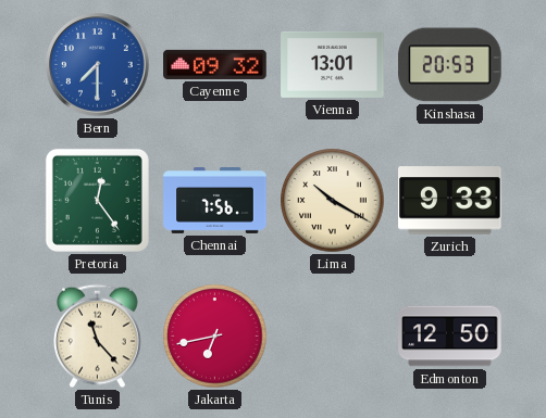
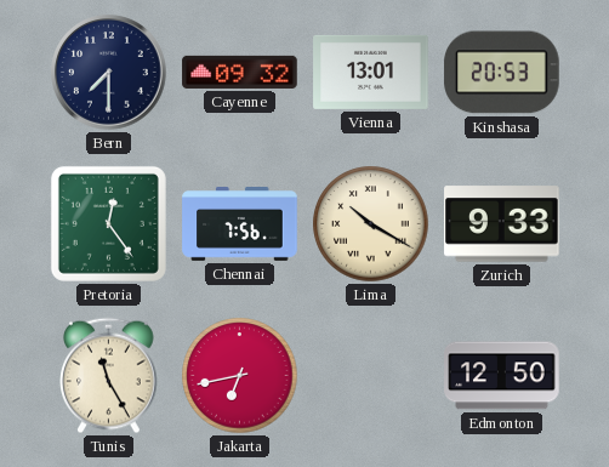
Bern dial: blue -> navy (109, 73)
Tunis: 11:23 -> 11:25 (109, 376)
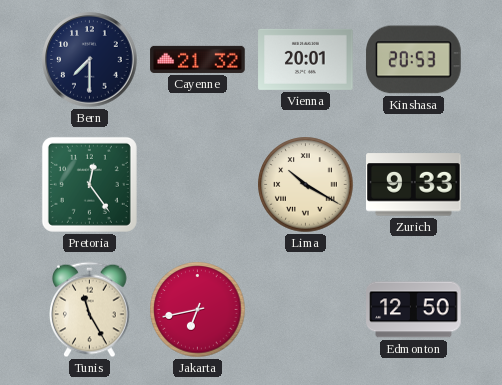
Cayenne: 09:32 -> 21:32 (198, 59)
Vienna: 13:01 -> 20:01 (306, 59)
Chennai: 7:56 -> none (240, 224)
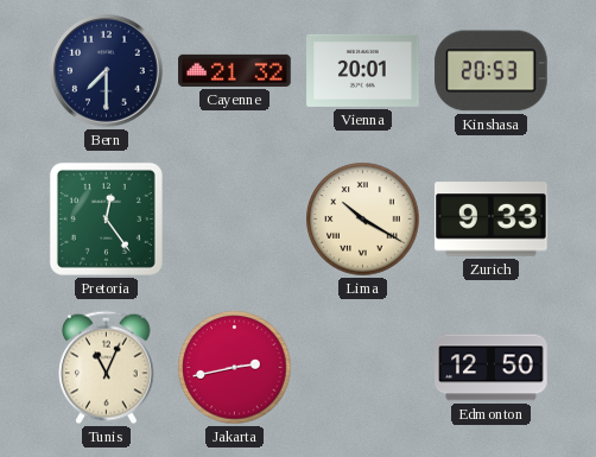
Tunis: 11:25 -> 11:04 (107, 368)
Jakarta: 6:43 -> 2:43 (235, 368)
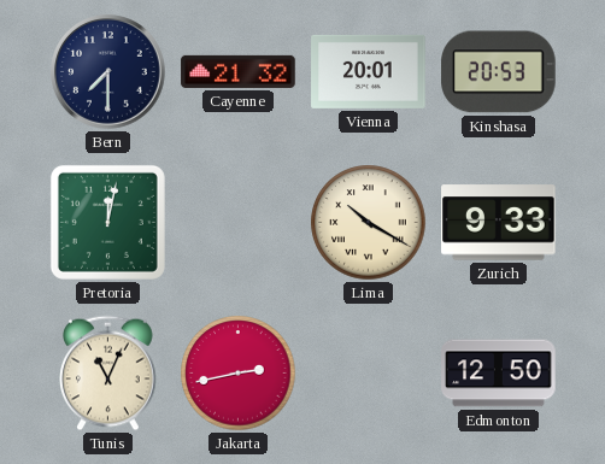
Pretoria: 12:24 -> 12:02 (107, 222)
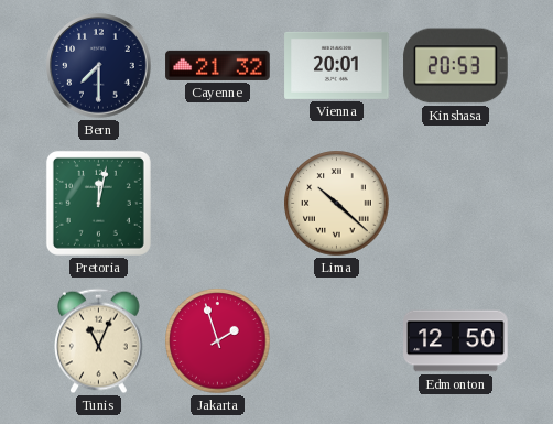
Lima: 10:20 -> 10:22 (337, 204)
Zurich: 9:33 -> none (499, 223)
Jakarta: 2:43 -> 1:57 (218, 341)
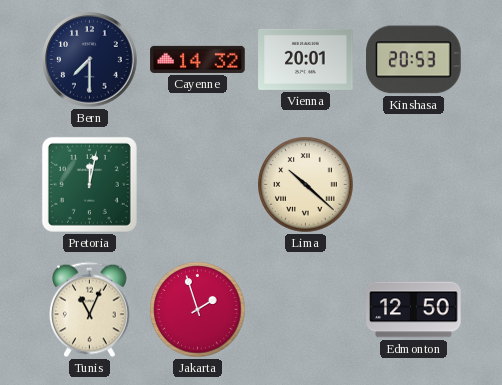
Cayenne: 21:32 -> 14:32 (198, 59)
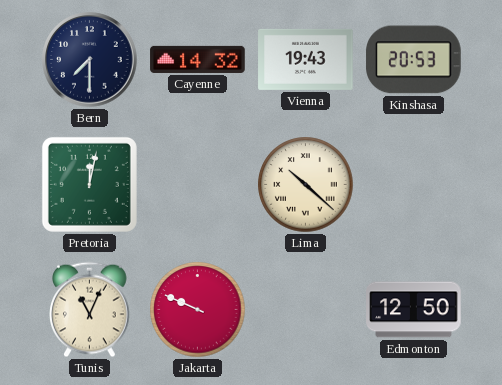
Vienna: 20:01 -> 19:43 (306, 59)
Jakarta: 1:57 -> 9:49 (198, 310)
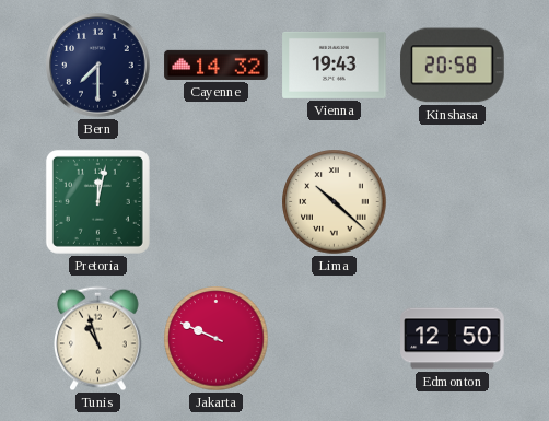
Kinshasa: 20:53 -> 20:58 (453, 66)
Tunis: 11:04 -> 10:57 (98, 339)
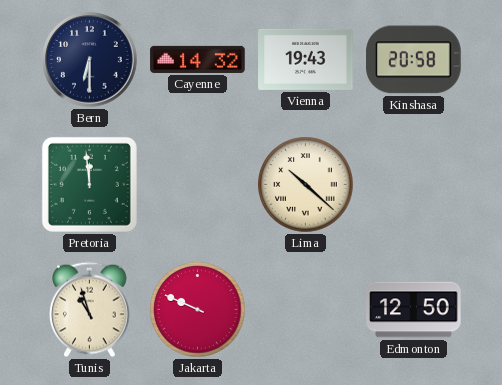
Bern: 7:30 -> 6:30 (90, 60)
Pretoria: 12:02 -> 11:59 (89, 184)
